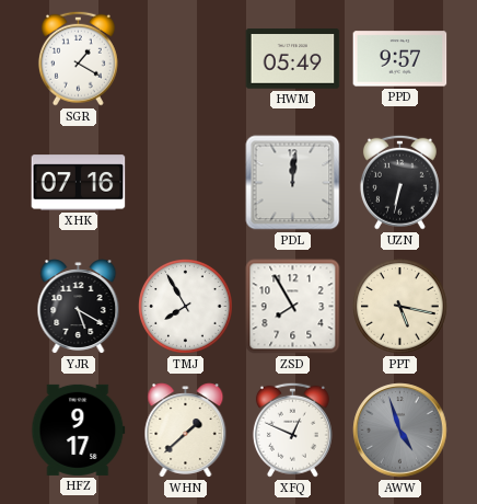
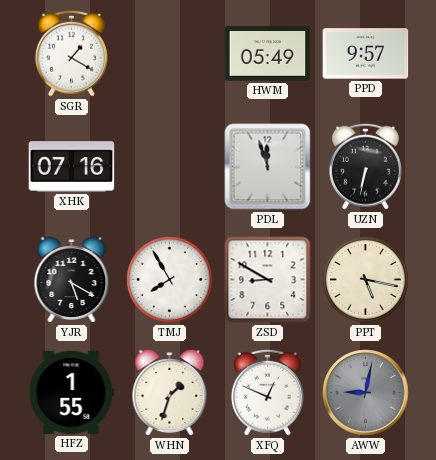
PDL: 12:01 -> 11:57 (268, 167)
ZSD: 7:55 -> 8:50 (268, 280)
HFZ: 9:17 -> 1:55 (72, 392)
WHN: 1:38 -> 1:33 (170, 393)
AWW: 4:57 -> 9:02 (366, 393)
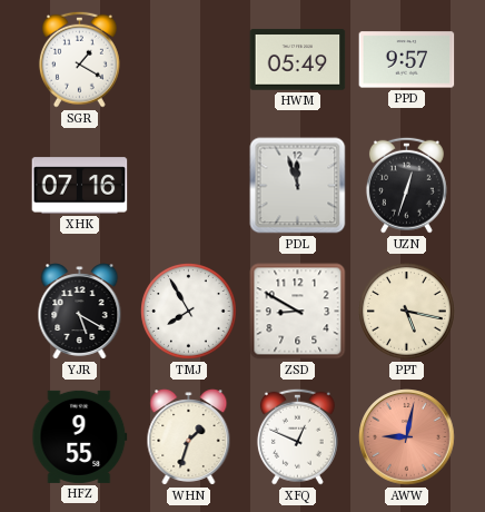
UZN: 6:32 -> 12:33 (406, 185)
HFZ: 1:55 -> 9:55 (80, 436)
AWW dial: grey -> salmon (407, 437)
